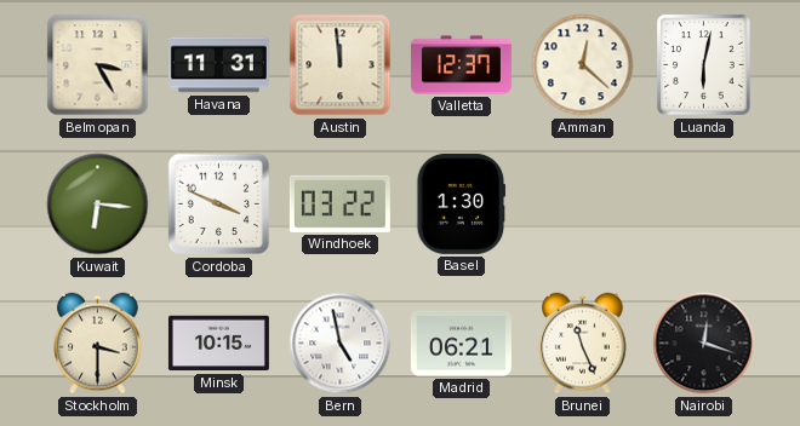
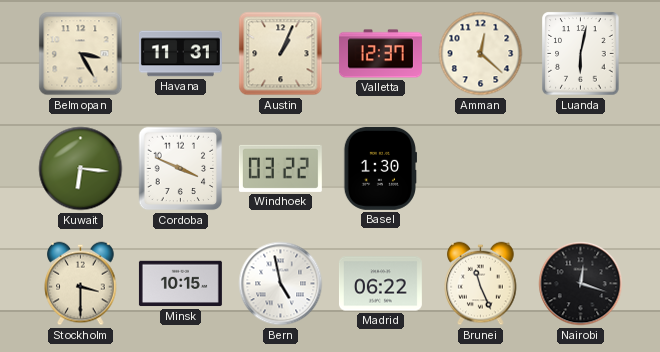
Austin: 11:59 -> 1:04 (281, 54)
Madrid: 06:21 -> 06:22 (380, 284)
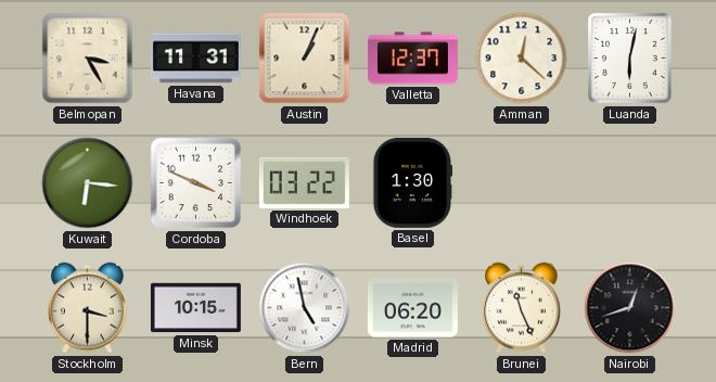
Madrid: 06:22 -> 06:20 (412, 308)
Nairobi: 12:18 -> 12:42 (630, 308)
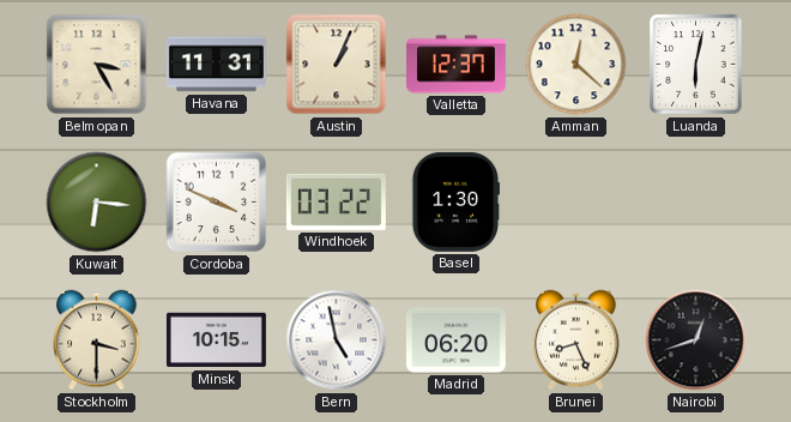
Brunei: 11:26 -> 8:26 (576, 340)
